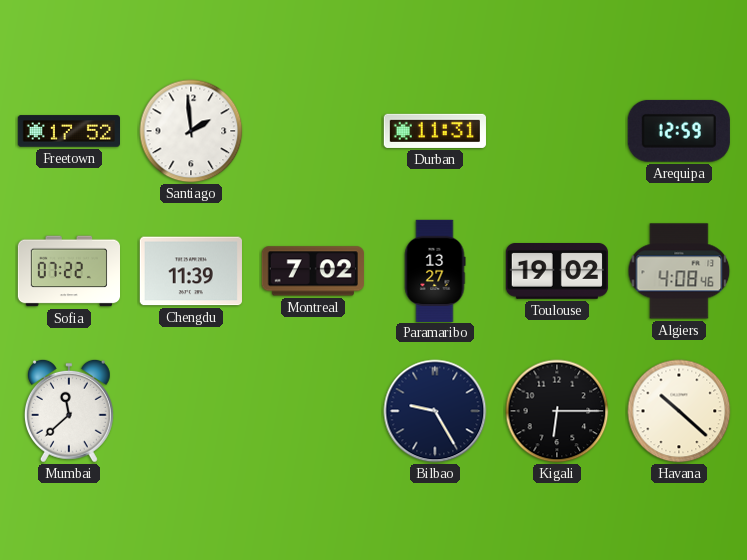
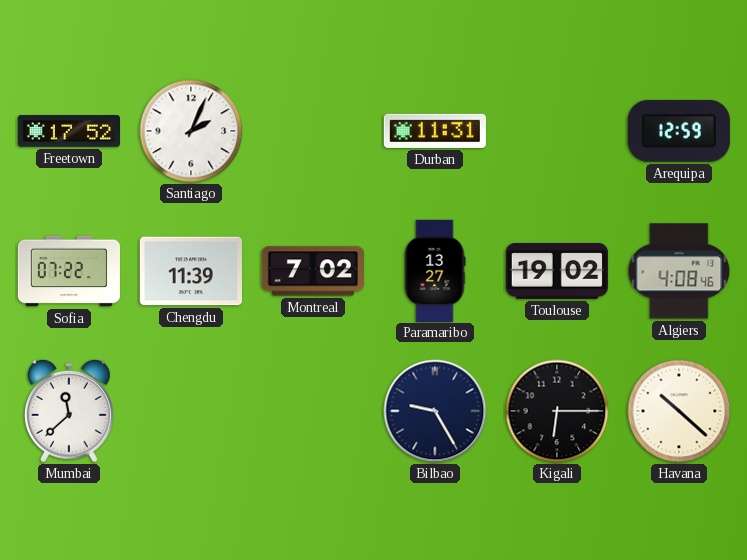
Santiago: 1:59 -> 2:04 (191, 131)
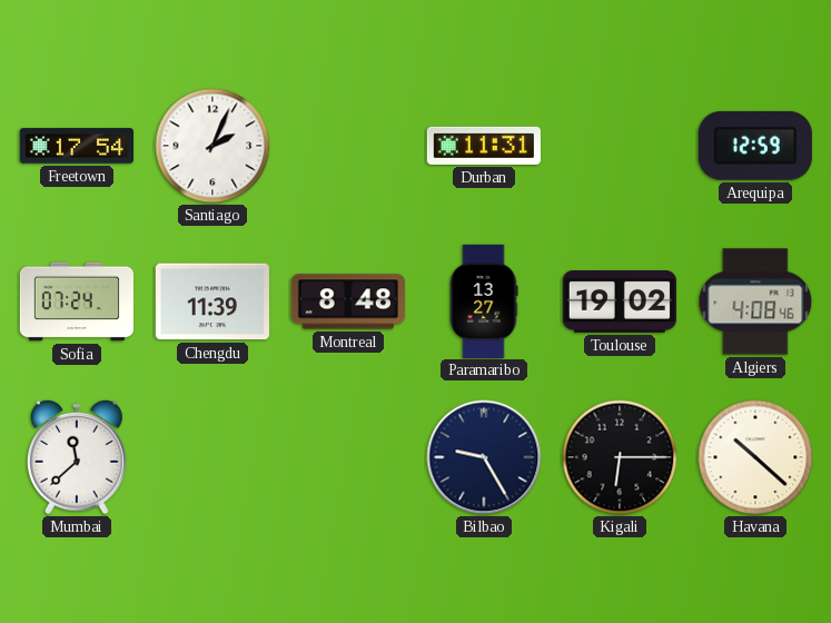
Freetown: 17:52 -> 17:54 (76, 146)
Sofia: 07:22 -> 07:24 (76, 301)
Montreal: 7:02 -> 8:48 (348, 301)
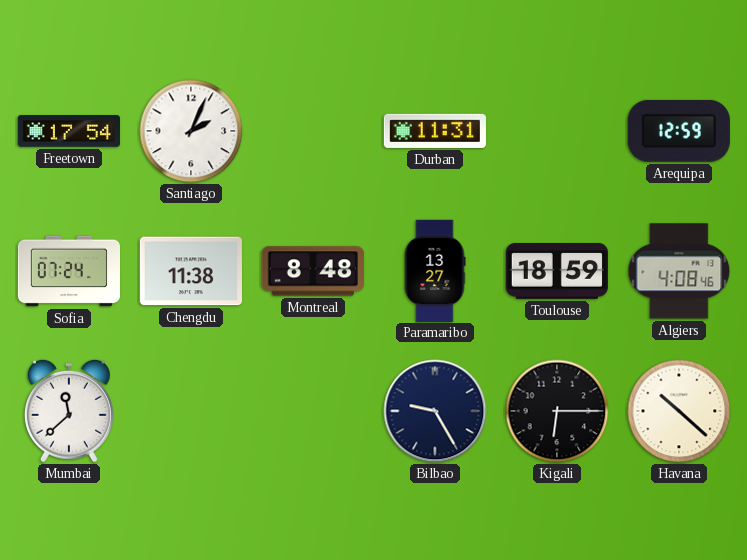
Chengdu: 11:39 -> 11:38 (191, 271)
Toulouse: 19:02 -> 18:59 (557, 272)
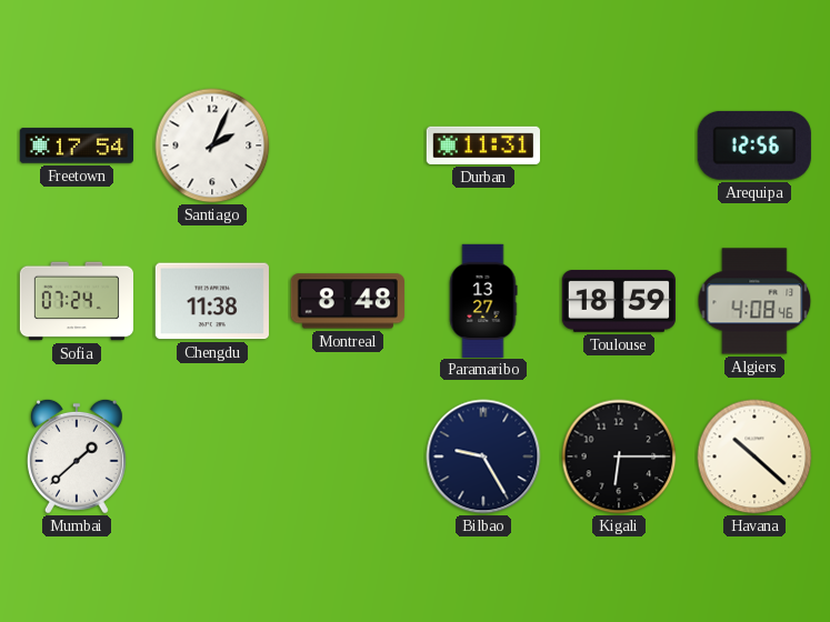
Arequipa: 12:59 -> 12:56 (754, 146)
Mumbai: 11:38 -> 1:38 (77, 457)
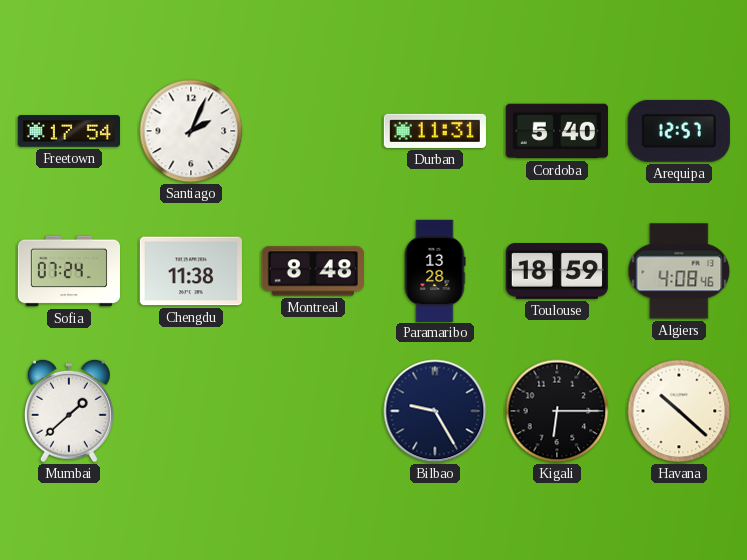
Cordoba: none -> 5:40 (557, 131)
Arequipa: 12:56 -> 12:57 (679, 131)
Paramaribo: 13:27 -> 13:28 (435, 270)
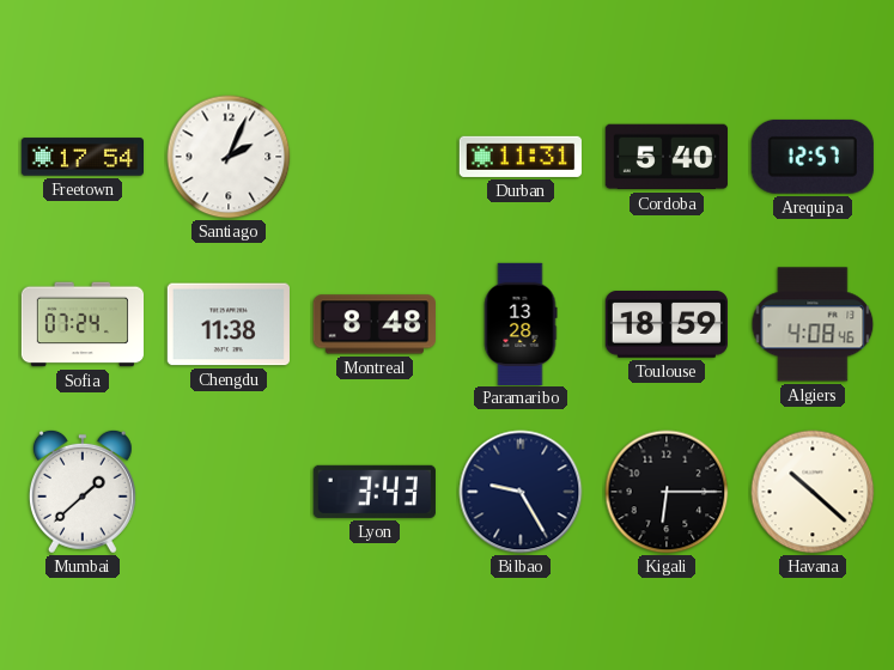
Lyon: none -> 3:43 (375, 492)
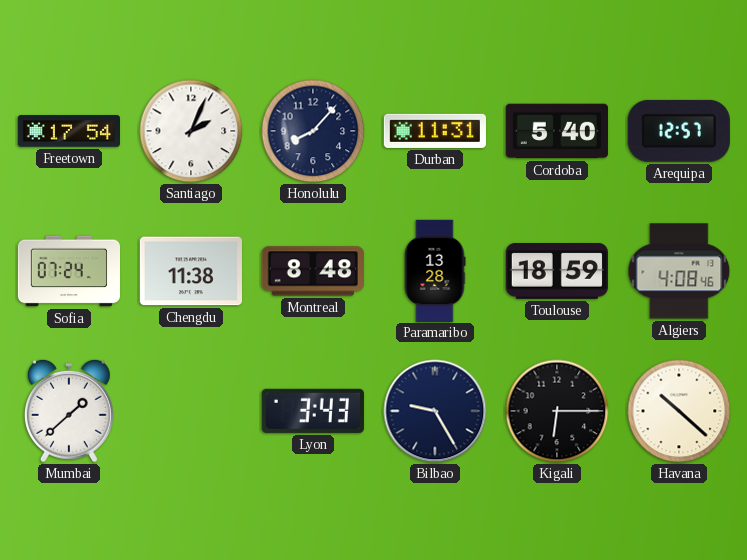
Honolulu: none -> 8:07 (313, 131)
